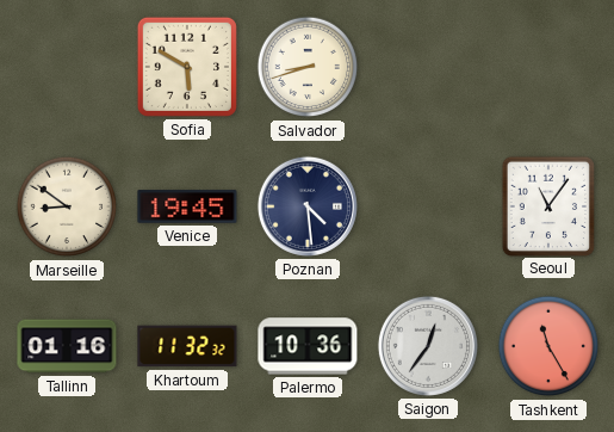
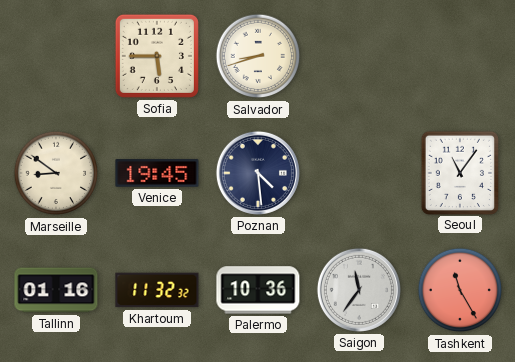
Sofia: 5:50 -> 5:45 (157, 56)
Saigon: 12:36 -> 11:36 (359, 290)
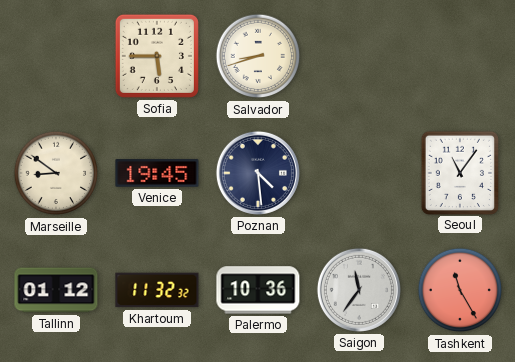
Tallinn: 01:16 -> 01:12 (56, 290)
